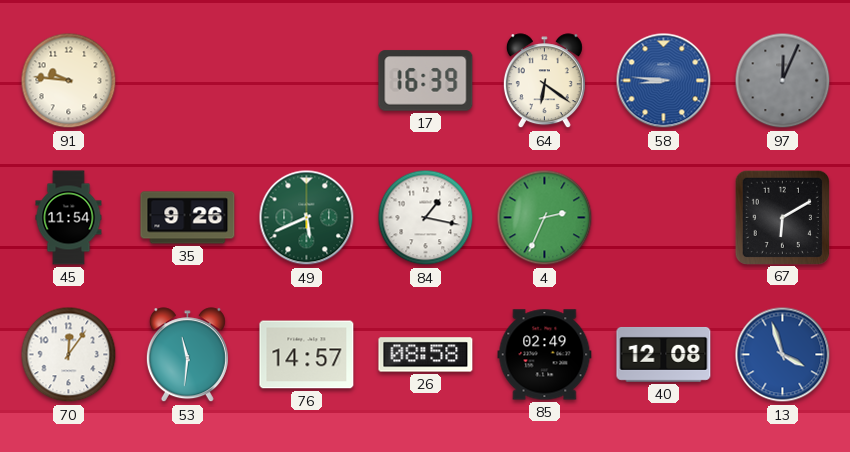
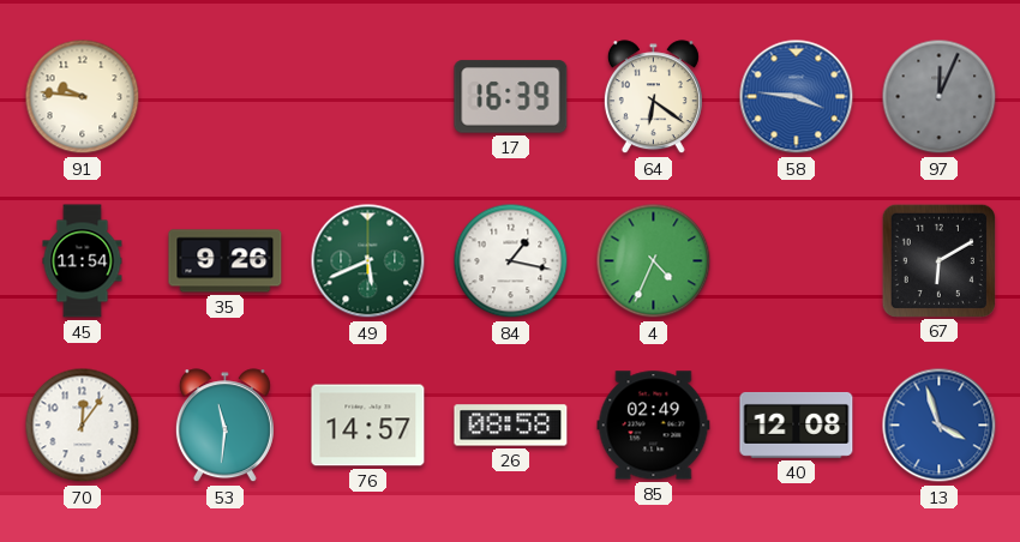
58: 8:46 -> 3:46 (797, 97)
4: 2:34 -> 4:34 (654, 261)
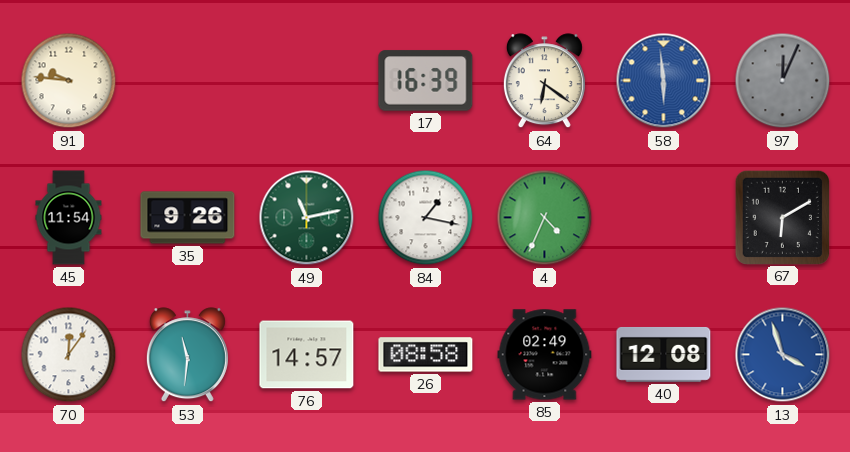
58: 3:46 -> 5:59 (664, 81)
49: 5:41 -> 11:13 (307, 218)
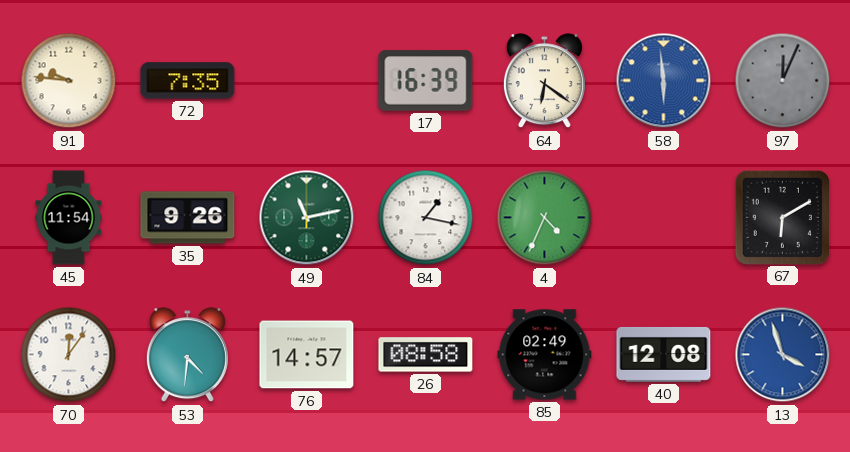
72: none -> 7:35 (188, 81)
53: 11:31 -> 4:31 (187, 355)
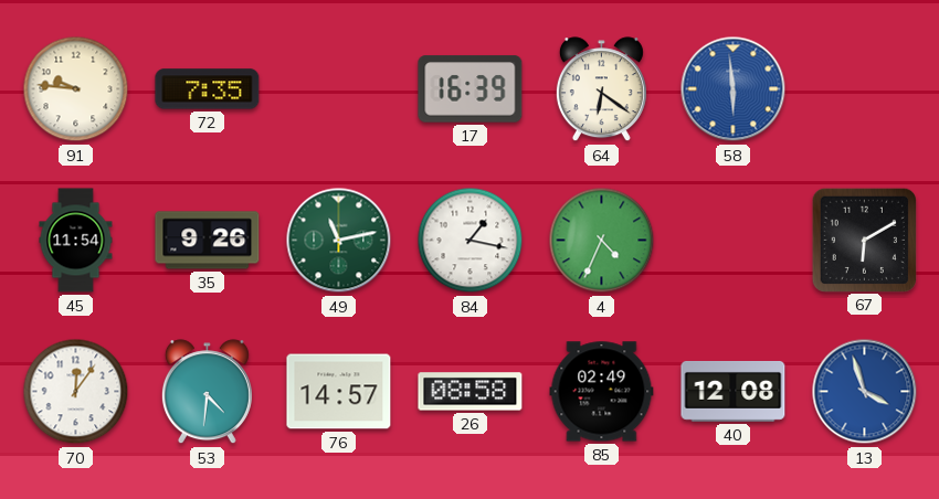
97: 12:04 -> none (783, 81)
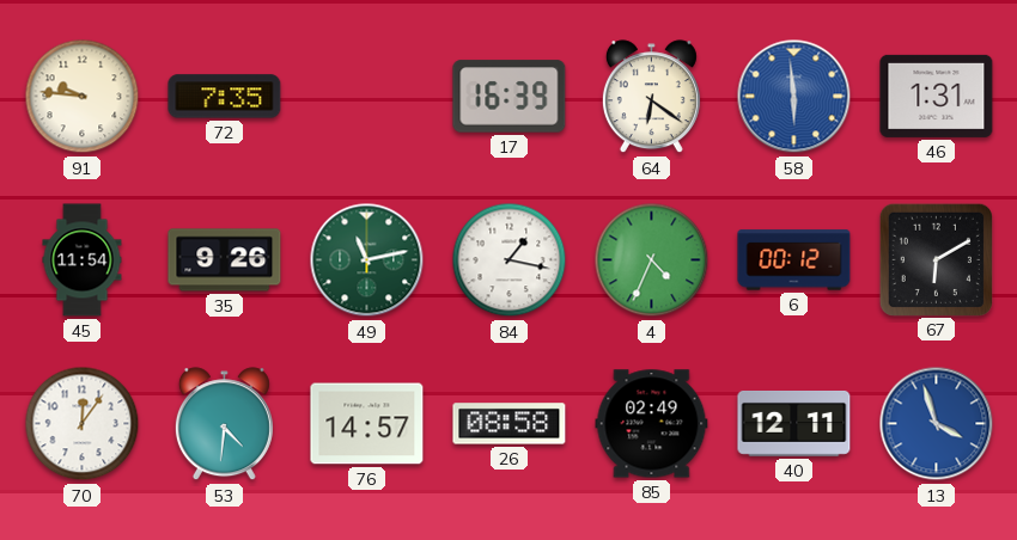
46: none -> 1:31 (937, 96)
6: none -> 00:12 (794, 260)
40: 12:08 -> 12:11 (794, 423)
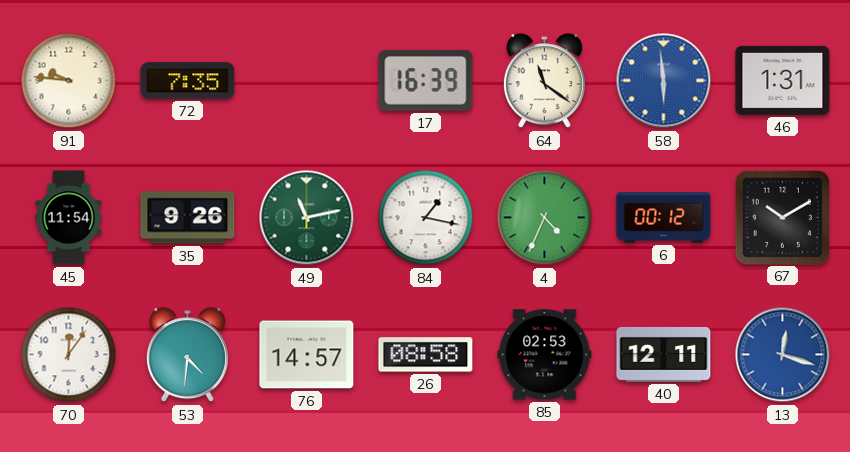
64: 6:21 -> 11:21 (544, 81)
67: 6:10 -> 10:10 (782, 217)
85: 02:49 -> 02:53 (545, 355)
13: 3:57 -> 12:18 (783, 355)
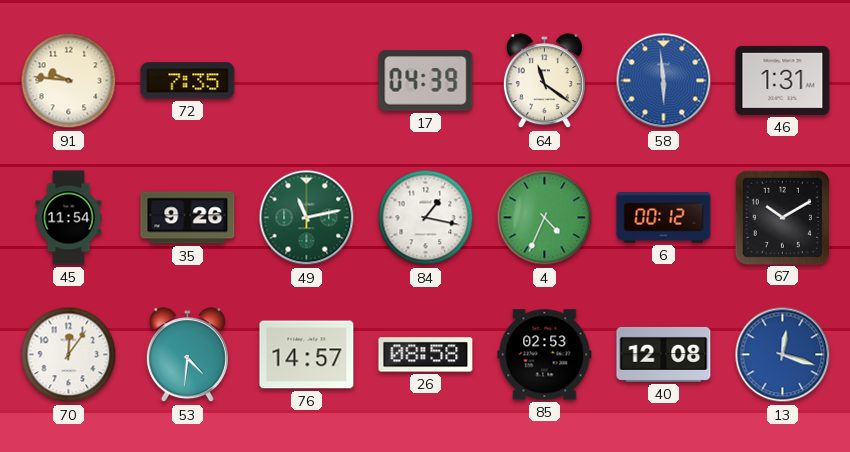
17: 16:39 -> 04:39 (426, 81)
40: 12:11 -> 12:08 (664, 354)
